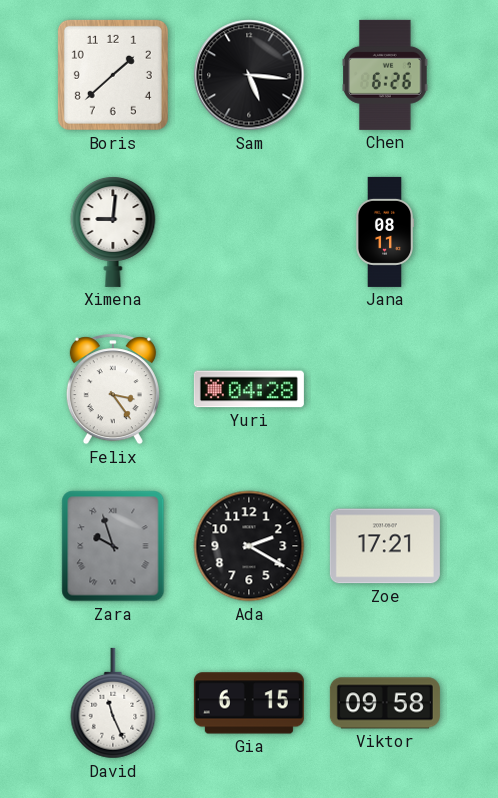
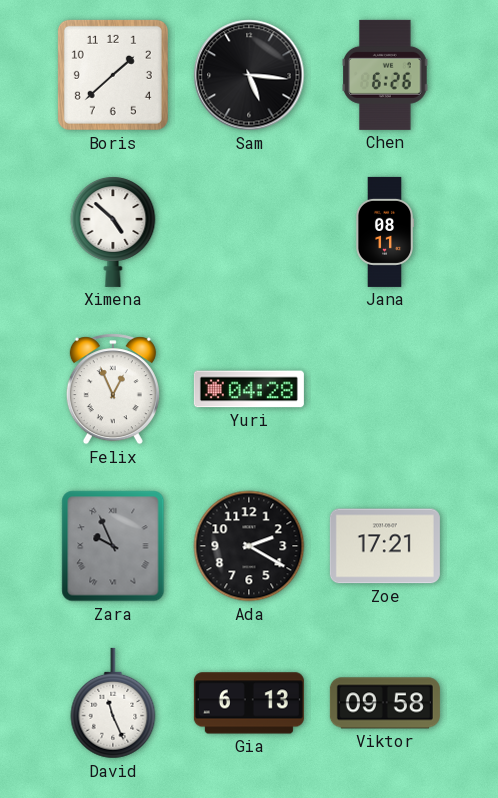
Ximena: 9:01 -> 4:52 (113, 232)
Felix: 3:24 -> 12:56 (113, 389)
Zara: 9:57 -> 9:56 (113, 546)
Gia: 6:15 -> 6:13 (249, 703)
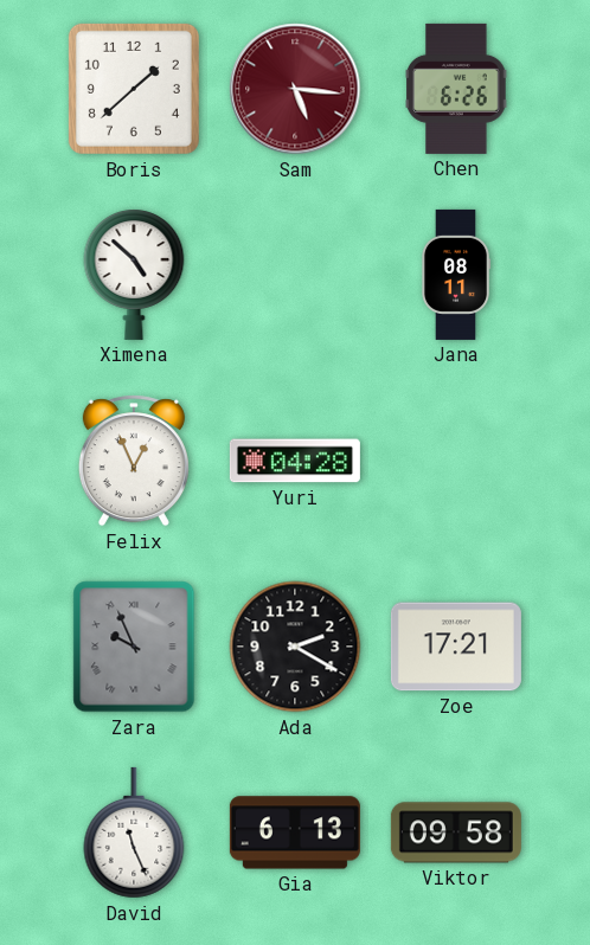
Sam dial: black -> burgundy (295, 89)
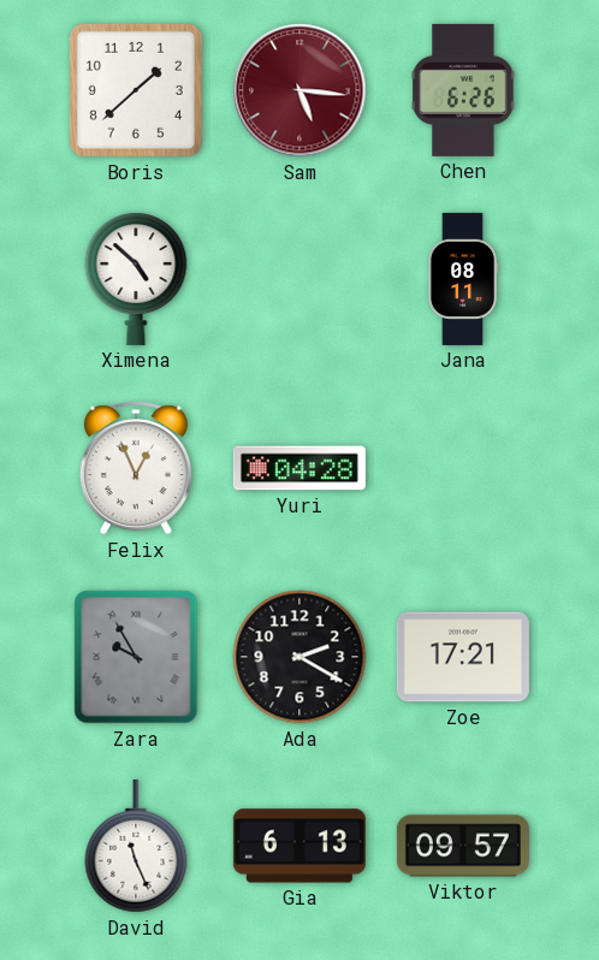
Zara: 9:56 -> 9:55 (136, 657)
Viktor: 09:58 -> 09:57 (463, 846)
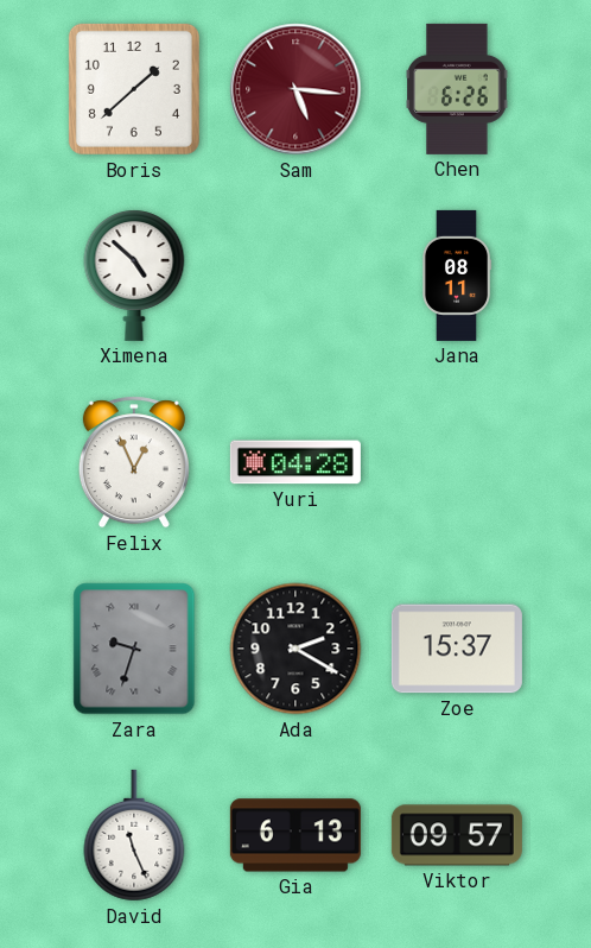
Zara: 9:55 -> 9:33 (134, 649)
Zoe: 17:21 -> 15:37 (457, 649)
